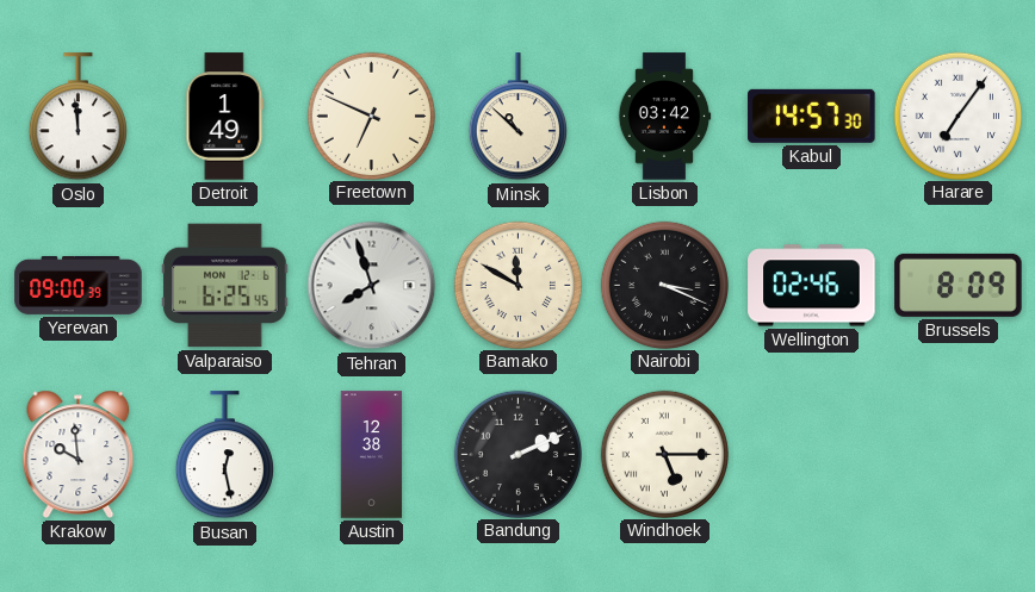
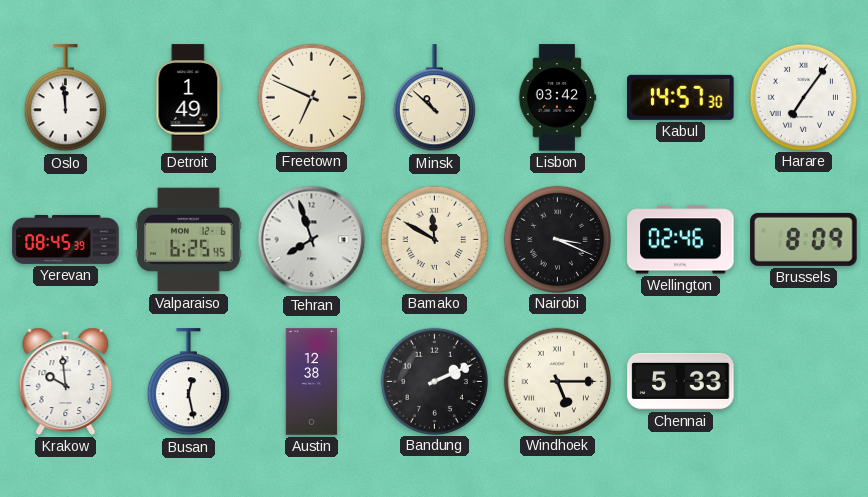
Yerevan: 09:00 -> 08:45 (66, 239)
Chennai: none -> 5:33 (681, 381)
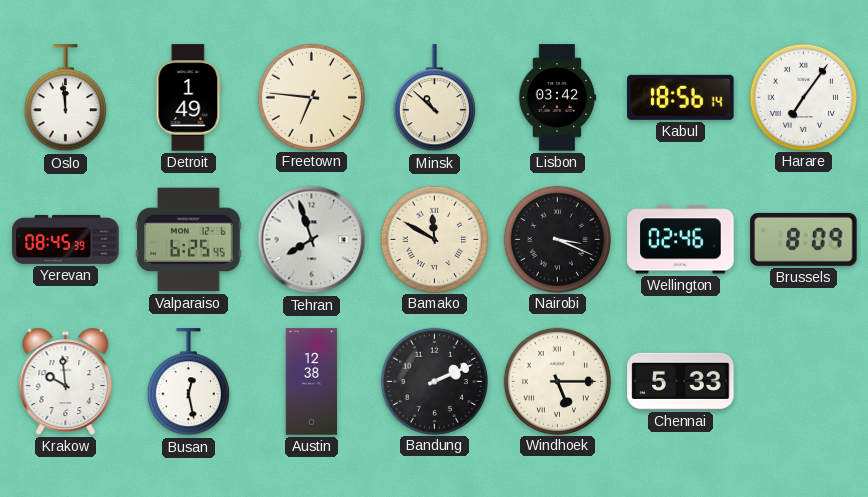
Freetown: 6:49 -> 6:46 (311, 97)
Kabul: 14:57 -> 18:56 (681, 97)
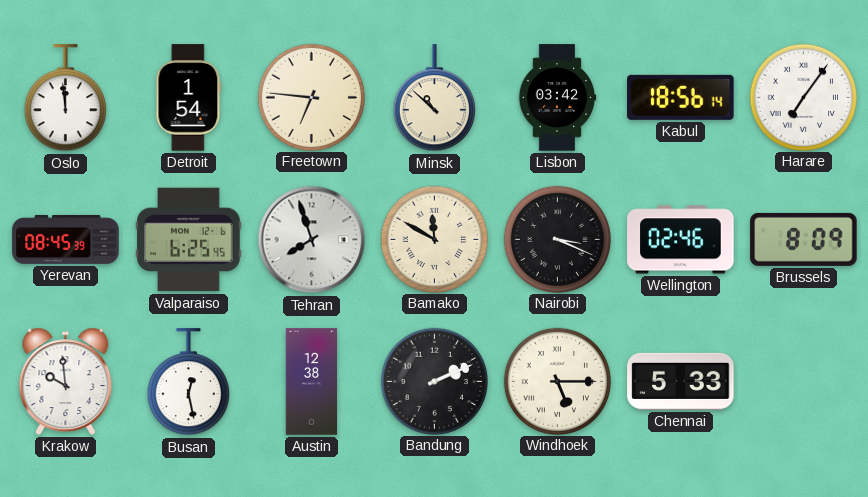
Detroit: 1:49 -> 1:54 (189, 98)
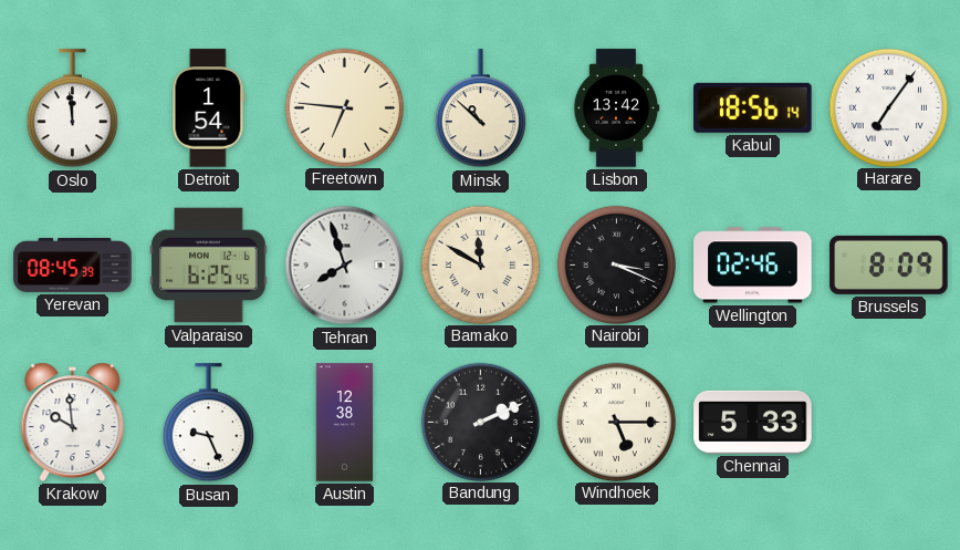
Lisbon: 03:42 -> 13:42 (616, 108)
Busan: 12:28 -> 9:26 (208, 423)
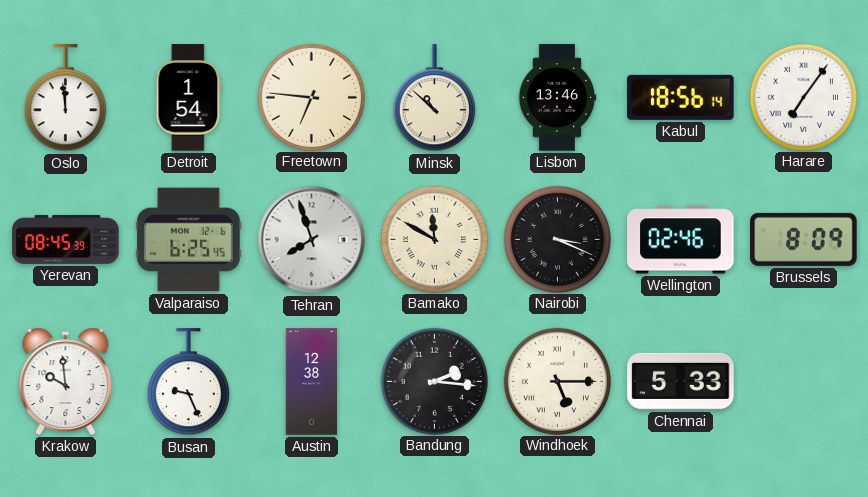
Lisbon: 13:42 -> 13:46 (557, 98)
Bandung: 2:11 -> 2:16 (434, 381)
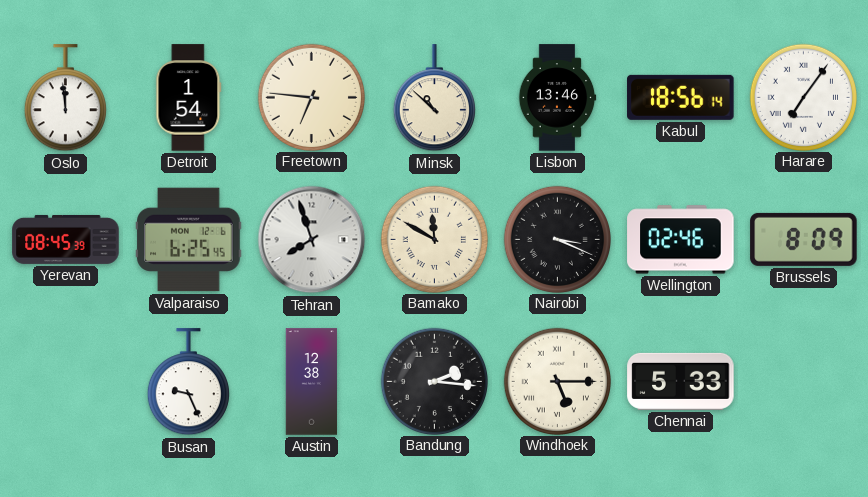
Krakow: 9:59 -> none (66, 381)
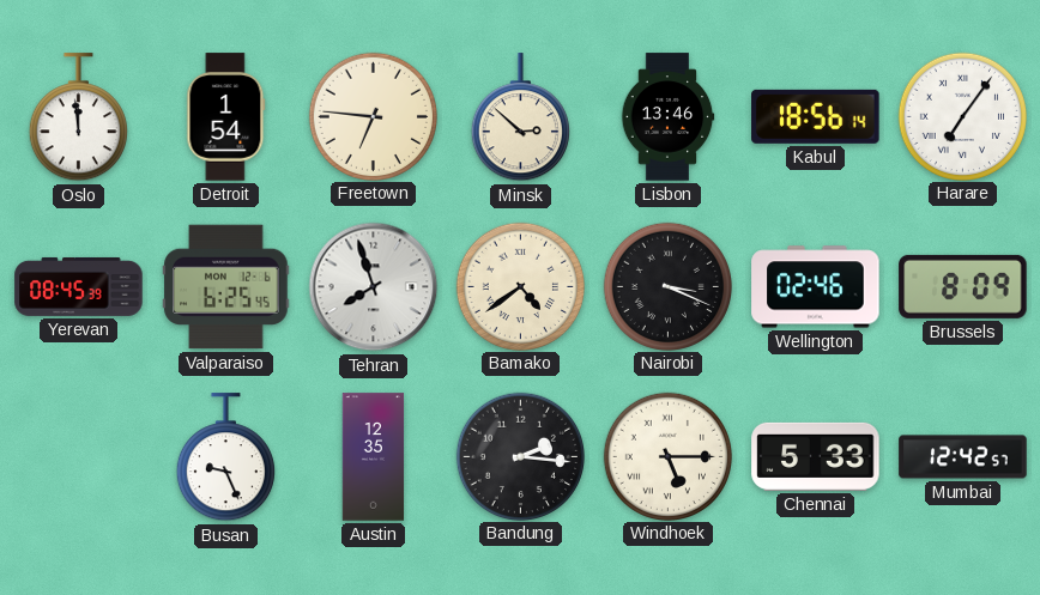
Minsk: 10:52 -> 2:52 (520, 117)
Bamako: 11:50 -> 4:39 (520, 286)
Austin: 12:38 -> 12:35 (374, 457)
Mumbai: none -> 12:42 (963, 457)
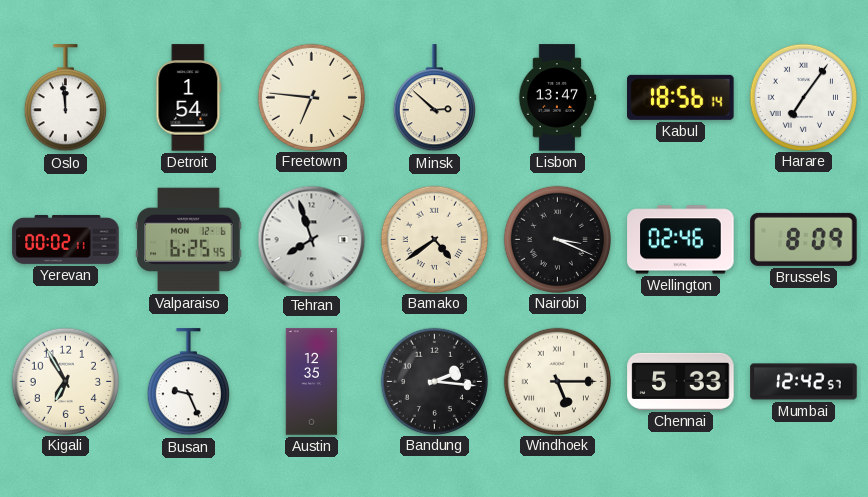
Lisbon: 13:46 -> 13:47 (557, 98)
Yerevan: 08:45 -> 00:02 (66, 239)
Kigali: none -> 6:55 (65, 381)
